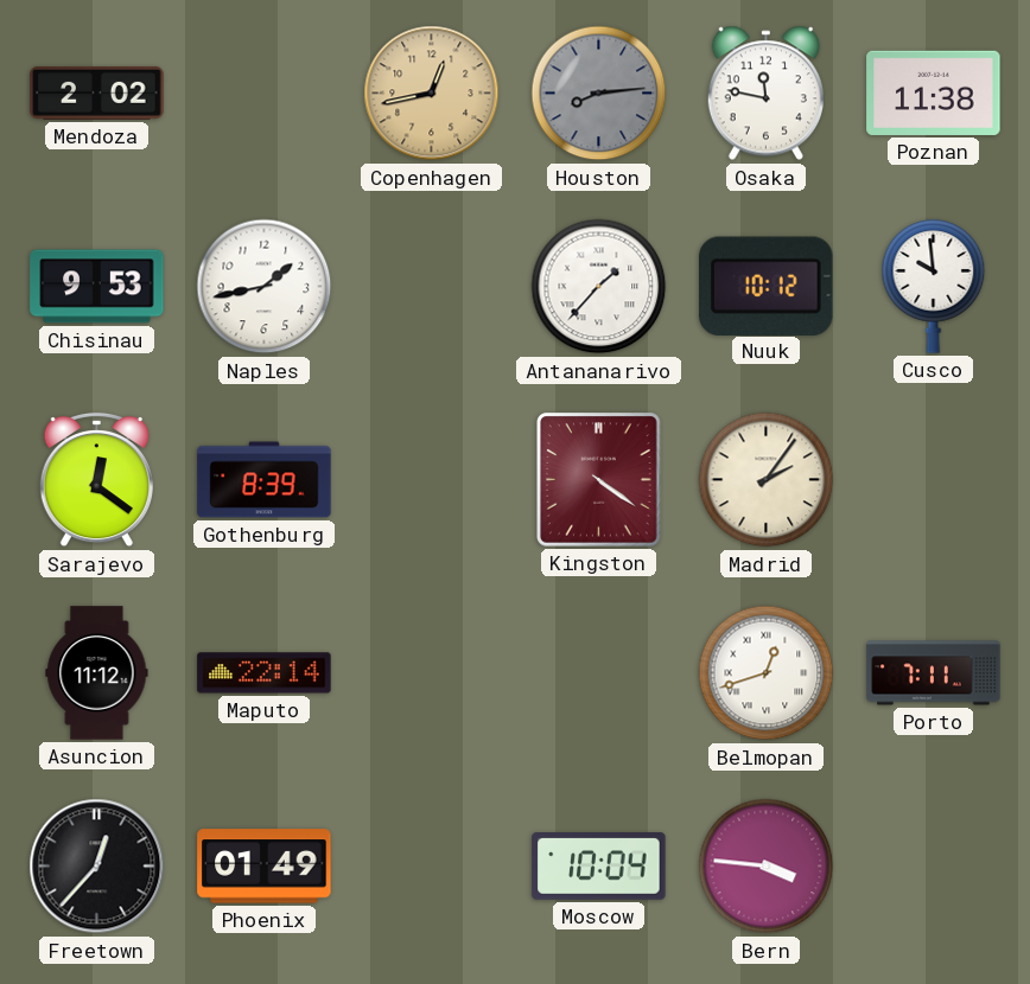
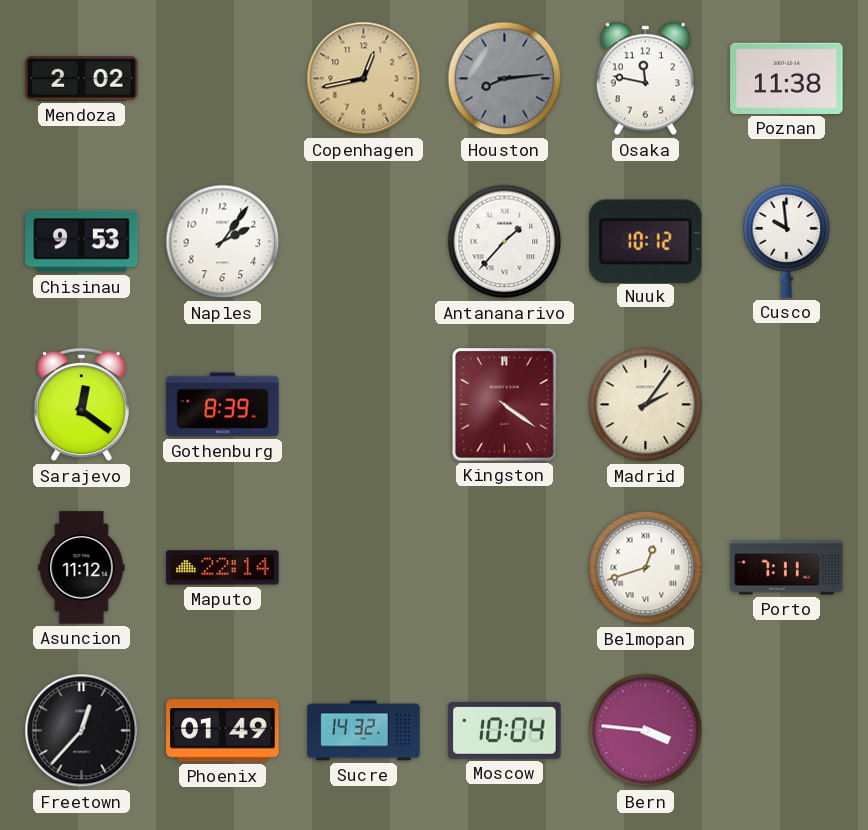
Naples: 1:43 -> 2:06 (223, 242)
Sucre: none -> 14:32 (364, 731)
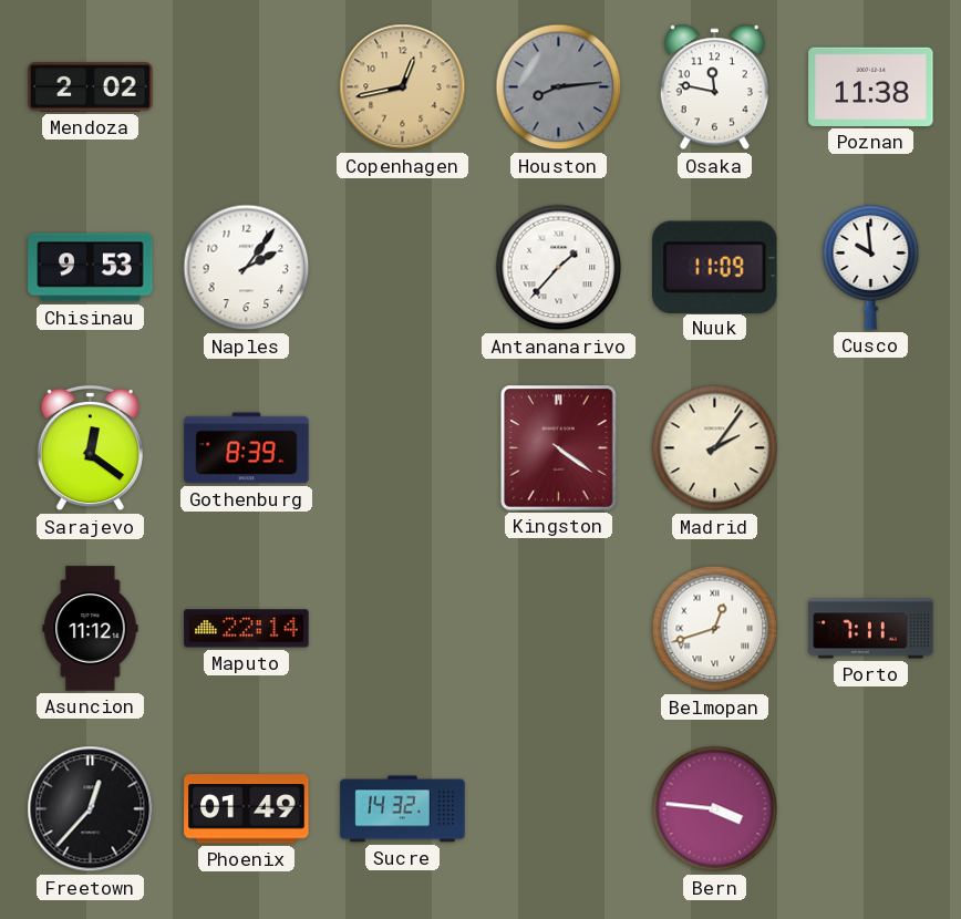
Nuuk: 10:12 -> 11:09 (715, 267)
Moscow: 10:04 -> none (505, 731)
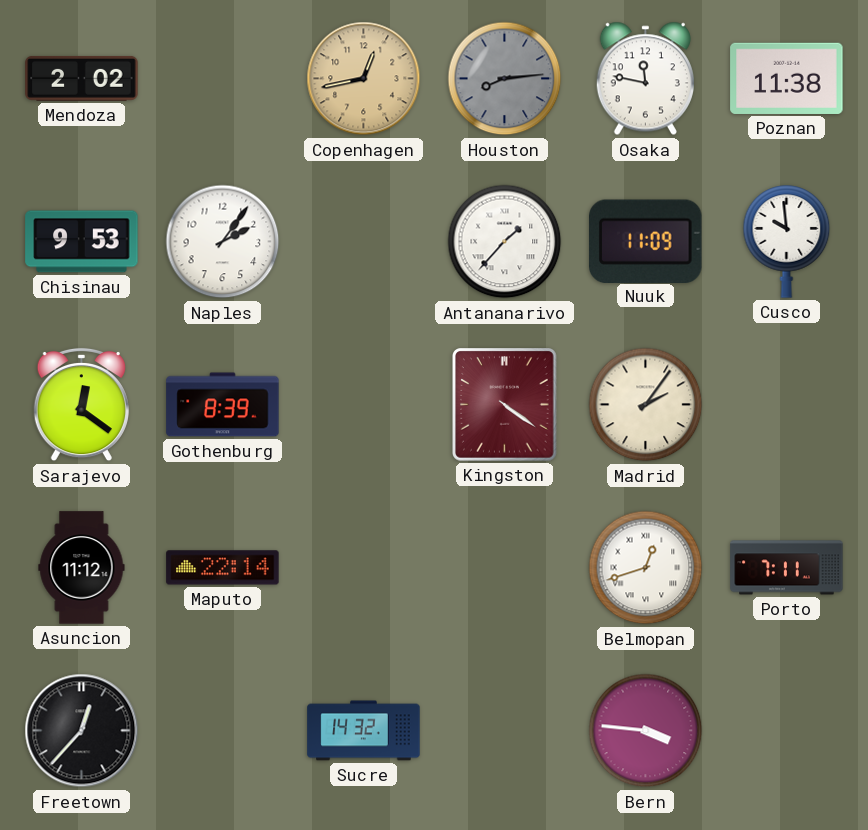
Phoenix: 01:49 -> none (247, 809)
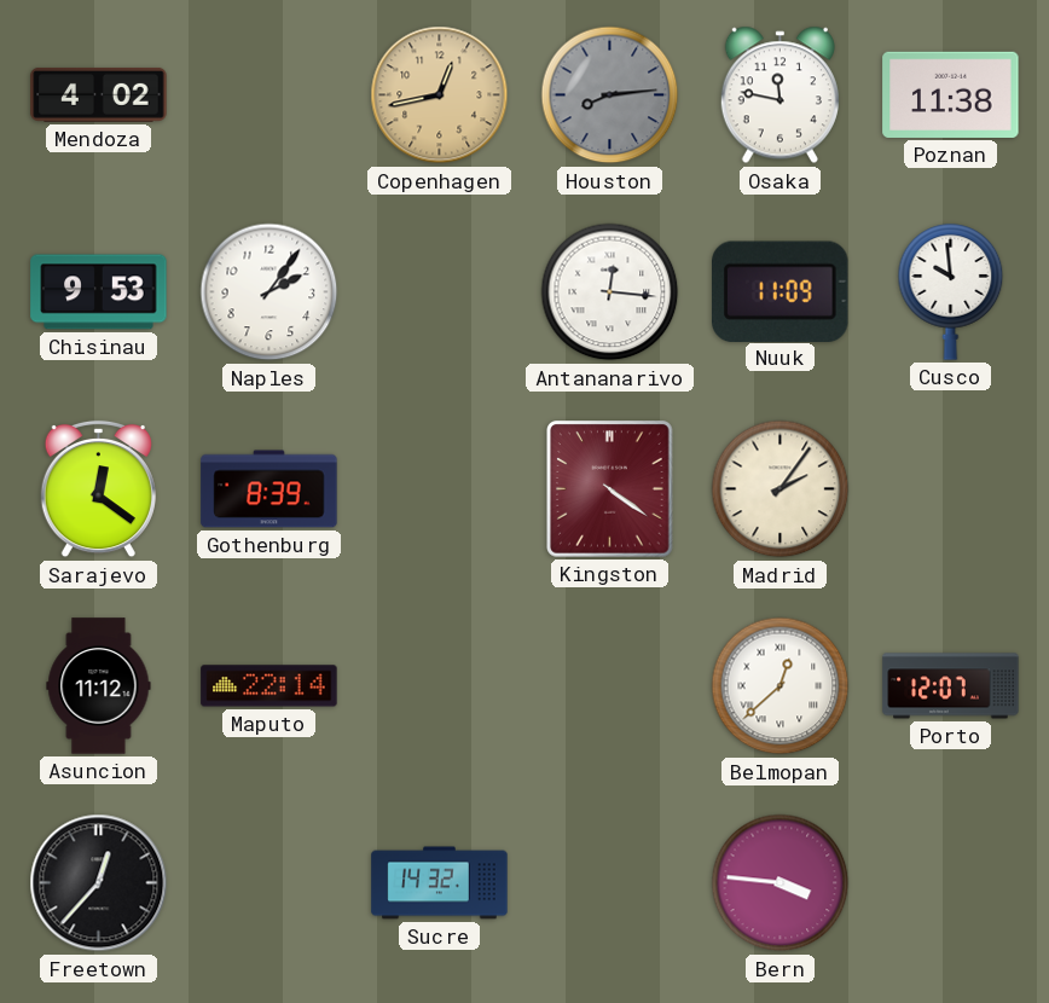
Mendoza: 2:02 -> 4:02 (99, 94)
Antananarivo: 1:37 -> 12:16 (610, 292)
Belmopan: 12:42 -> 12:38 (781, 686)
Porto: 7:11 -> 12:07 (951, 686)
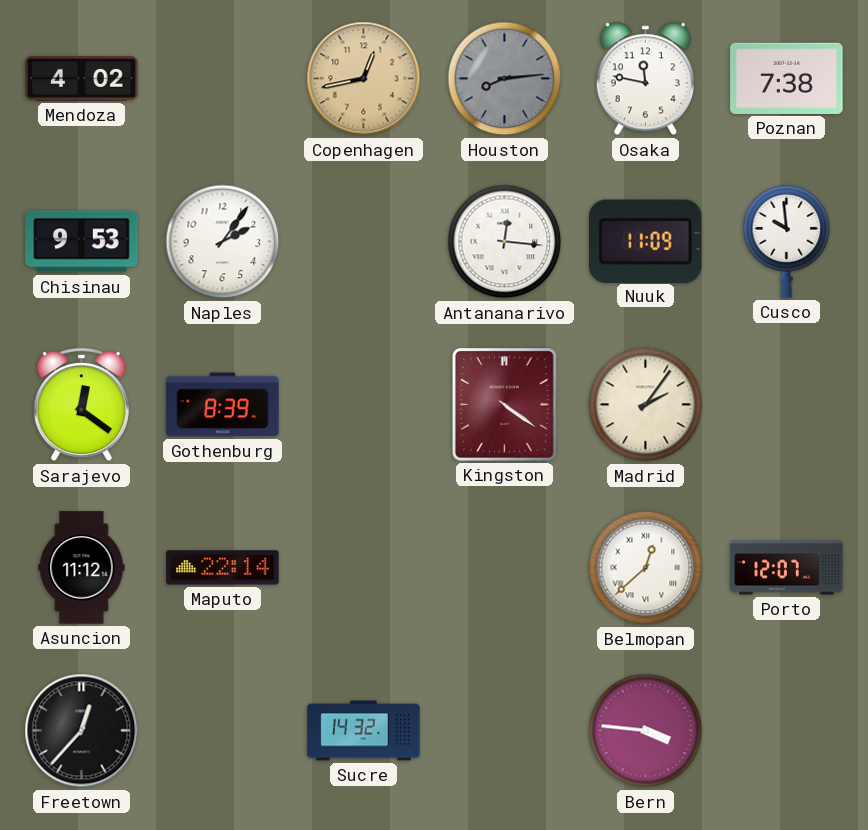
Poznan: 11:38 -> 7:38 (787, 78)
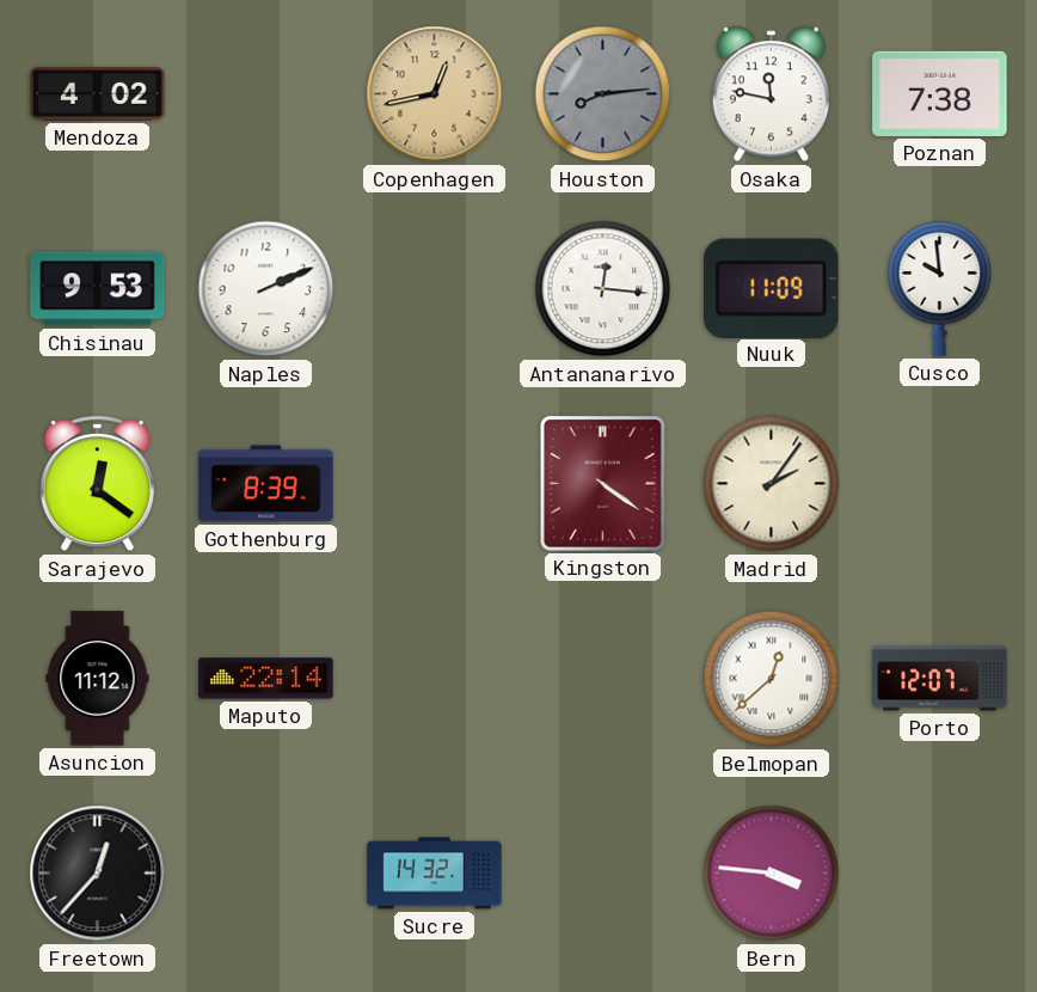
Naples: 2:06 -> 2:11 (266, 289)
